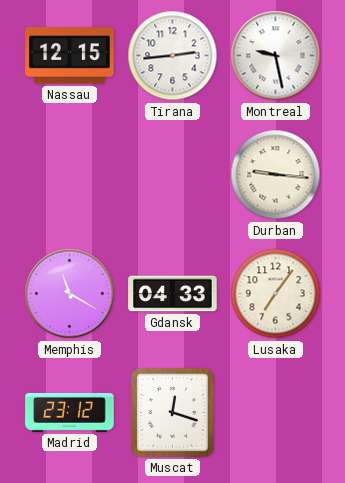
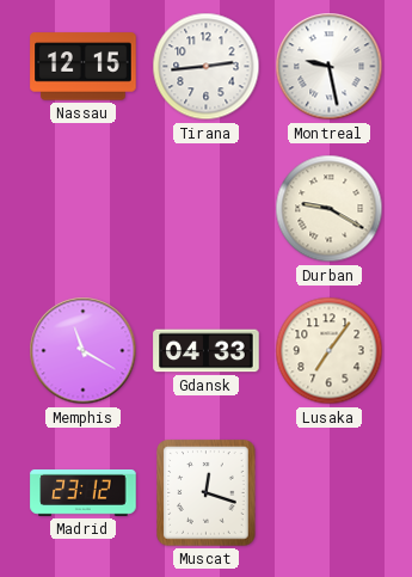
Durban: 9:16 -> 9:20 (330, 209)
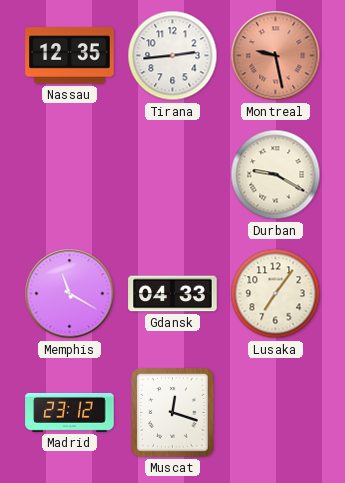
Nassau: 12:15 -> 12:35 (70, 56)
Montreal dial: white -> salmon (276, 56)
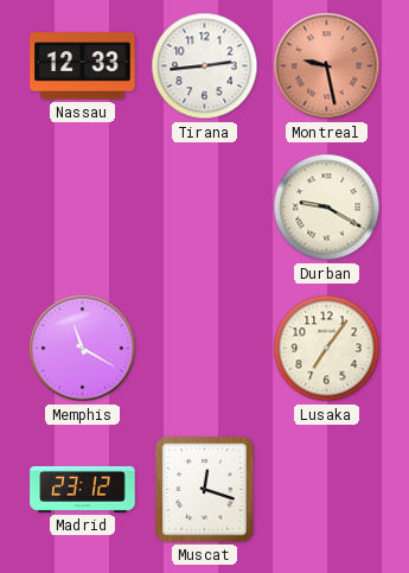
Nassau: 12:35 -> 12:33 (83, 66)
Gdansk: 04:33 -> none (173, 294)
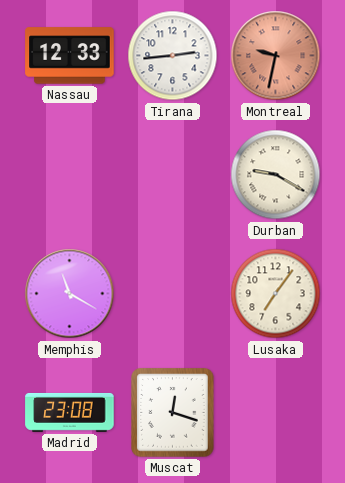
Montreal: 9:28 -> 9:32 (276, 56)
Madrid: 23:12 -> 23:08 (70, 412)
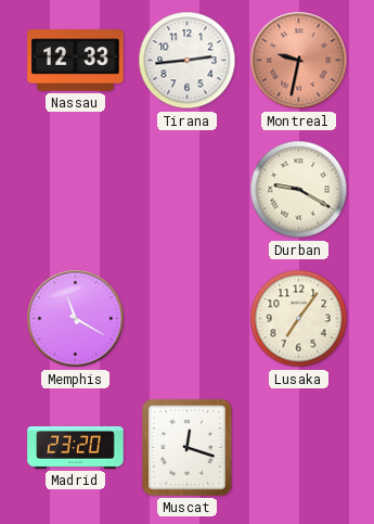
Madrid: 23:08 -> 23:20 (76, 447)
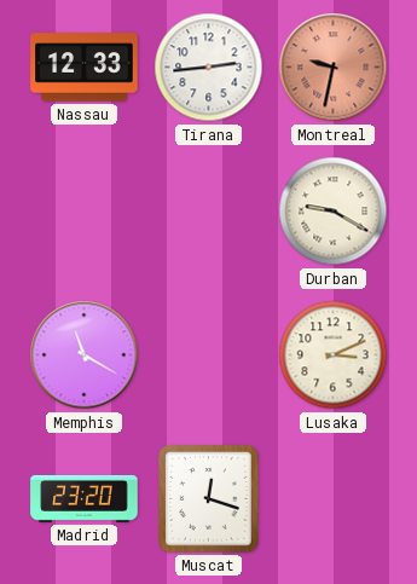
Lusaka: 7:06 -> 3:11 (334, 355)
